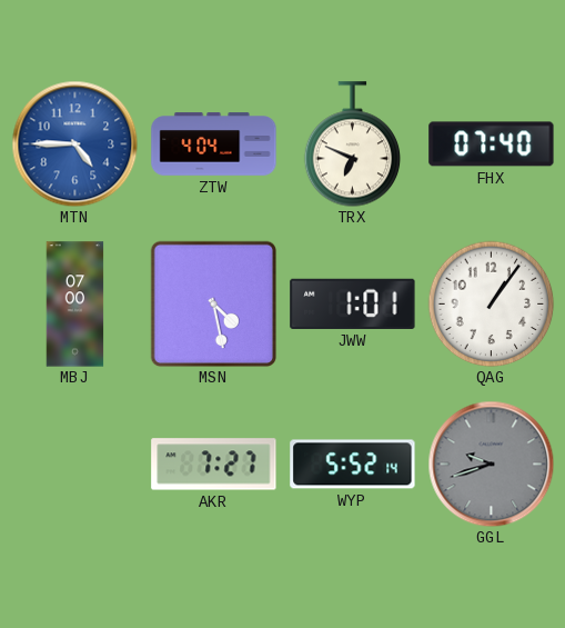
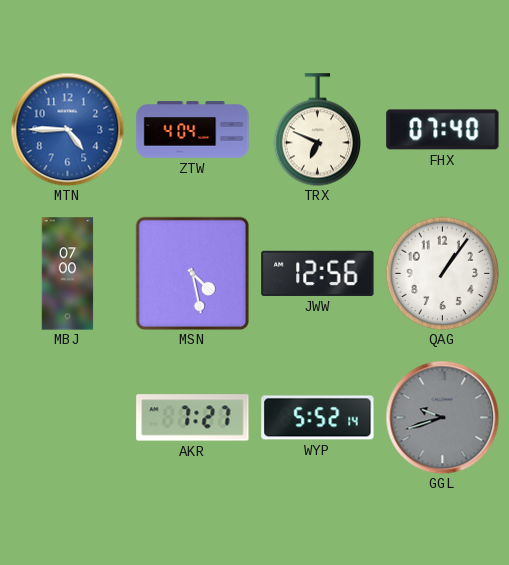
JWW: 1:01 -> 12:56 (318, 273)
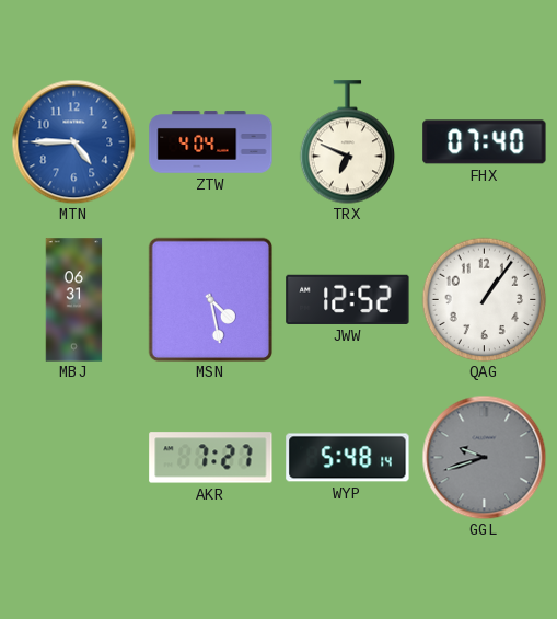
MBJ: 07:00 -> 06:31 (74, 300)
JWW: 12:56 -> 12:52 (348, 299)
WYP: 5:52 -> 5:48 (348, 458)
